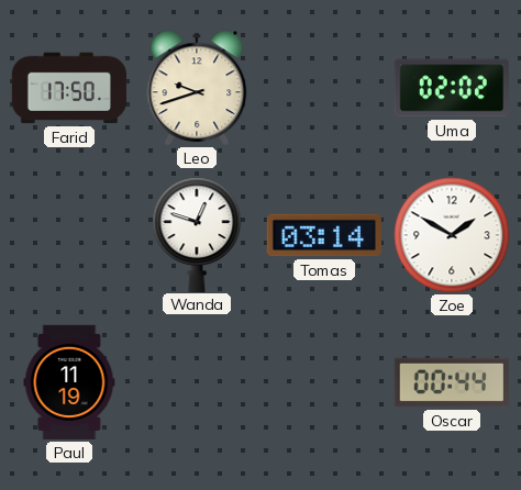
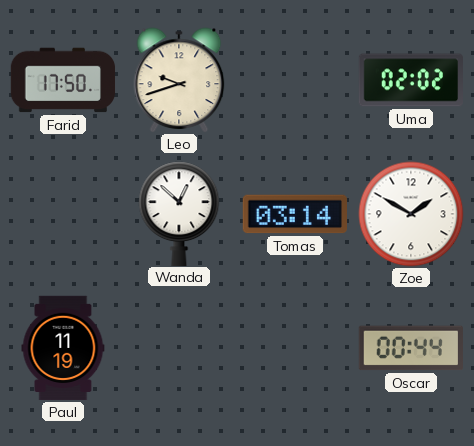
Wanda: 12:48 -> 12:52 (179, 213)
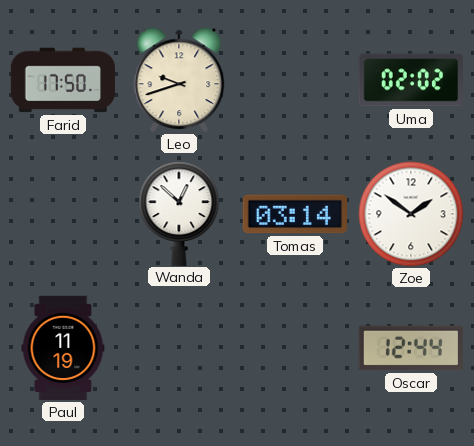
Zoe: 1:50 -> 1:51 (411, 214)
Oscar: 00:44 -> 12:44 (410, 348)
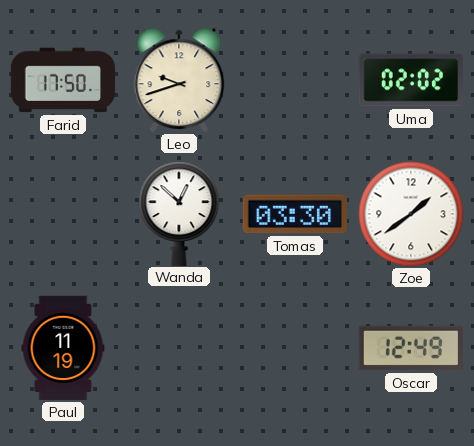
Tomas: 03:14 -> 03:30 (294, 214)
Zoe: 1:51 -> 1:39 (411, 214)
Oscar: 12:44 -> 12:49 (410, 348)
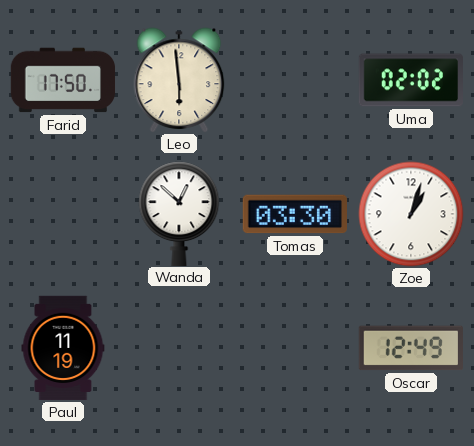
Leo: 9:42 -> 5:59 (179, 80)
Zoe: 1:39 -> 1:03 (411, 214)
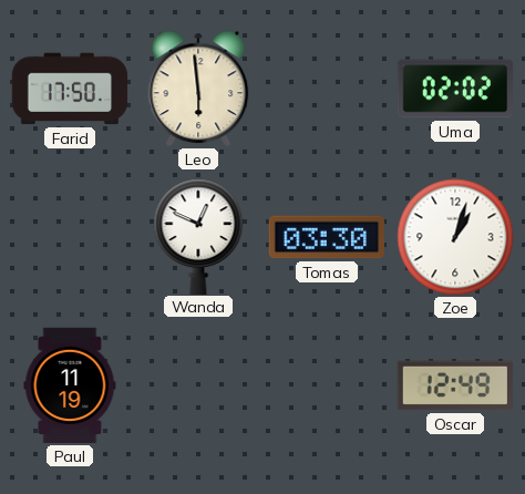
Wanda: 12:52 -> 12:49 (198, 236)
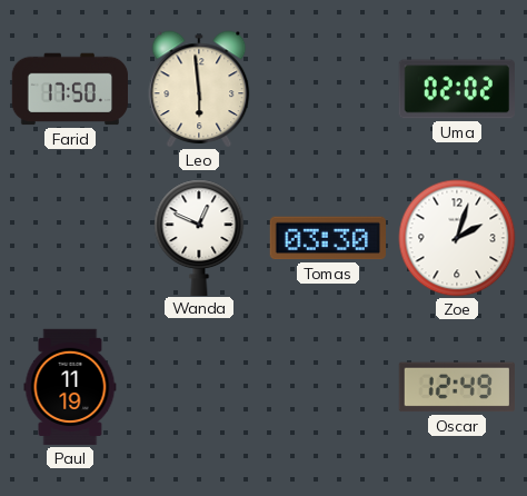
Zoe: 1:03 -> 2:03 (457, 238)
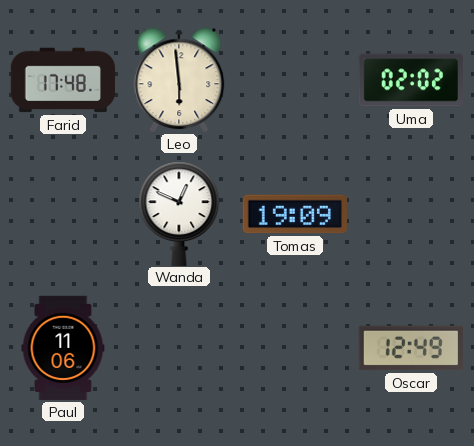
Farid: 17:50 -> 17:48 (63, 80)
Tomas: 03:30 -> 19:09 (294, 214)
Zoe: 2:03 -> none (457, 238)
Paul: 11:19 -> 11:06 (63, 348)
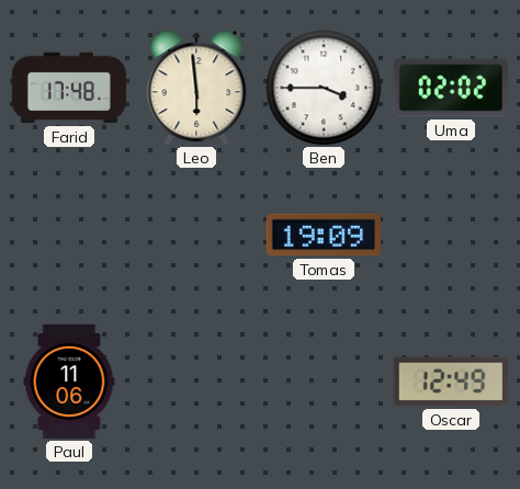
Ben: none -> 3:45 (324, 88)
Wanda: 12:49 -> none (179, 213)
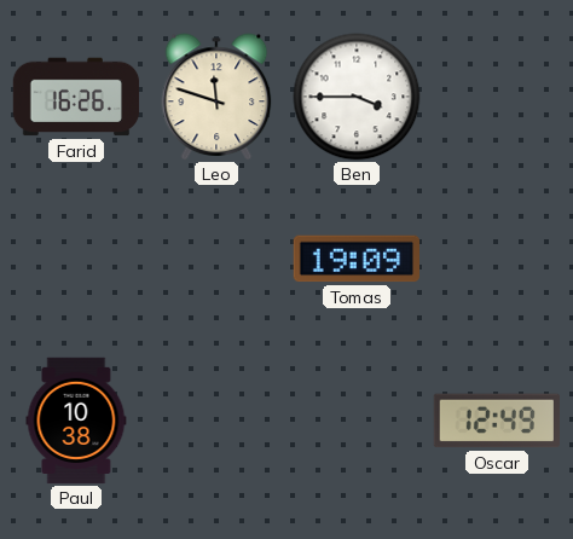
Farid: 17:48 -> 16:26 (76, 97)
Leo: 5:59 -> 11:48 (216, 97)
Uma: 02:02 -> none (450, 88)
Paul: 11:06 -> 10:38 (76, 421)
